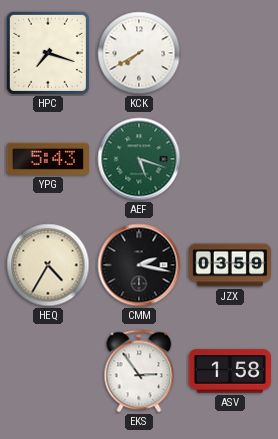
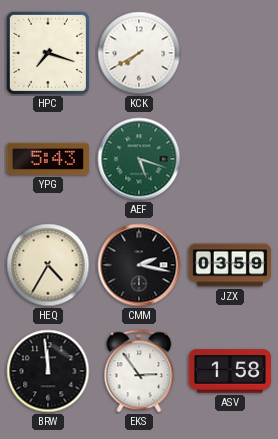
BRW: none -> 11:59 (48, 371)
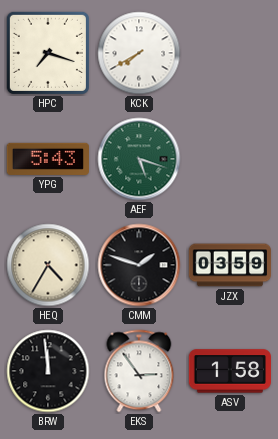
CMM: 2:17 -> 1:48 (139, 265)
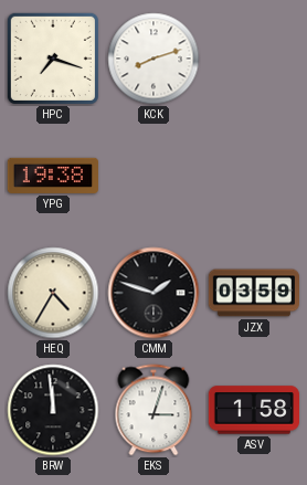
KCK: 7:40 -> 8:12 (153, 59)
YPG: 5:43 -> 19:38 (53, 176)
AEF: 5:18 -> none (139, 159)
EKS: 2:54 -> 3:03 (153, 410)
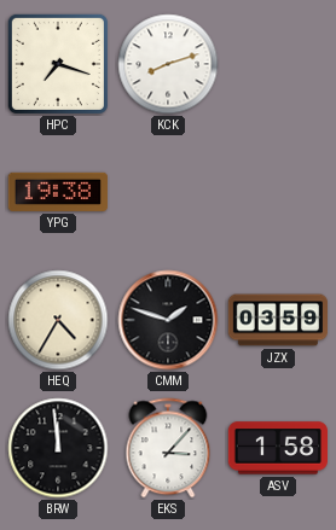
EKS: 3:03 -> 3:07 (168, 448)
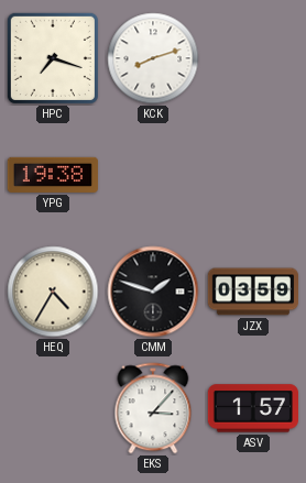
BRW: 11:59 -> none (58, 448)
ASV: 1:58 -> 1:57 (252, 408)
